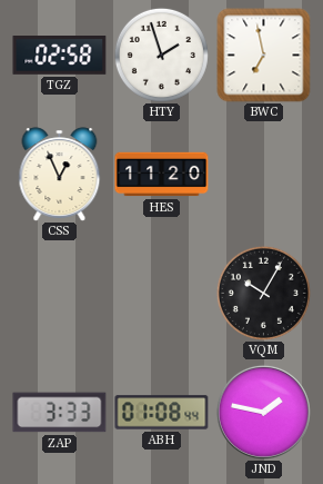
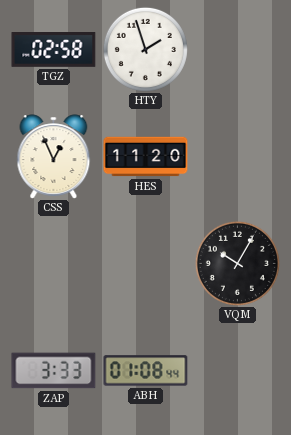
BWC: 6:58 -> none (264, 56)
JND: 1:47 -> none (263, 412)
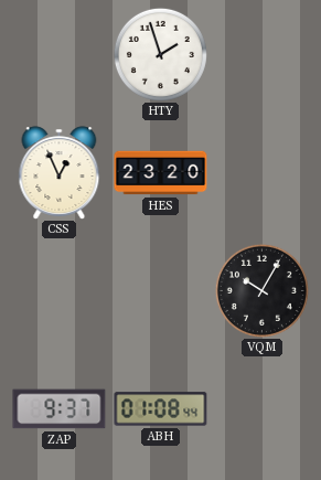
TGZ: 02:58 -> none (54, 50)
HES: 11:20 -> 23:20 (161, 173)
ZAP: 3:33 -> 9:37 (60, 409)
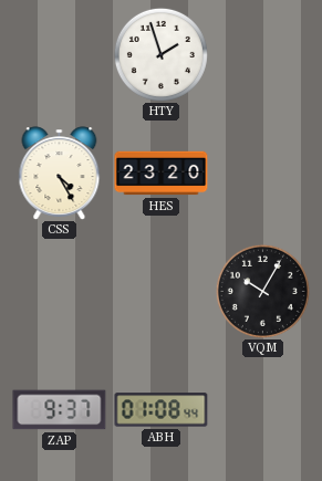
CSS: 12:56 -> 4:25 (60, 174)
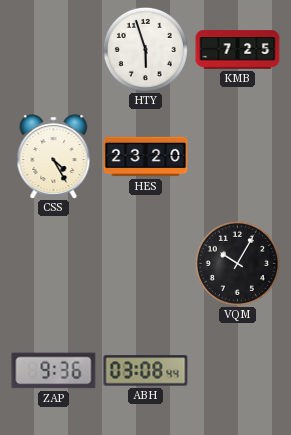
HTY: 1:57 -> 5:57 (145, 49)
KMB: none -> 7:25 (238, 50)
ZAP: 9:37 -> 9:36 (54, 371)
ABH: 01:08 -> 03:08 (146, 371)
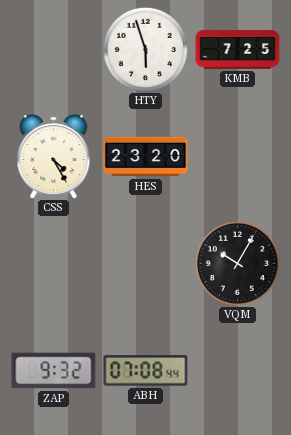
ZAP: 9:36 -> 9:32 (54, 371)
ABH: 03:08 -> 07:08 (146, 371)
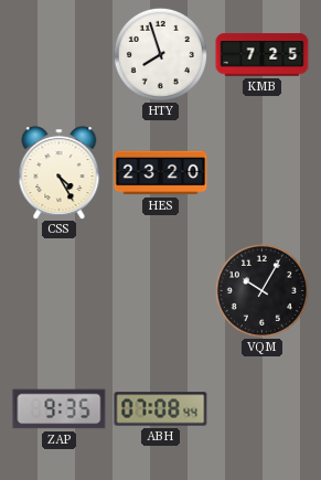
HTY: 5:57 -> 7:57 (160, 54)
ZAP: 9:32 -> 9:35 (60, 409)
